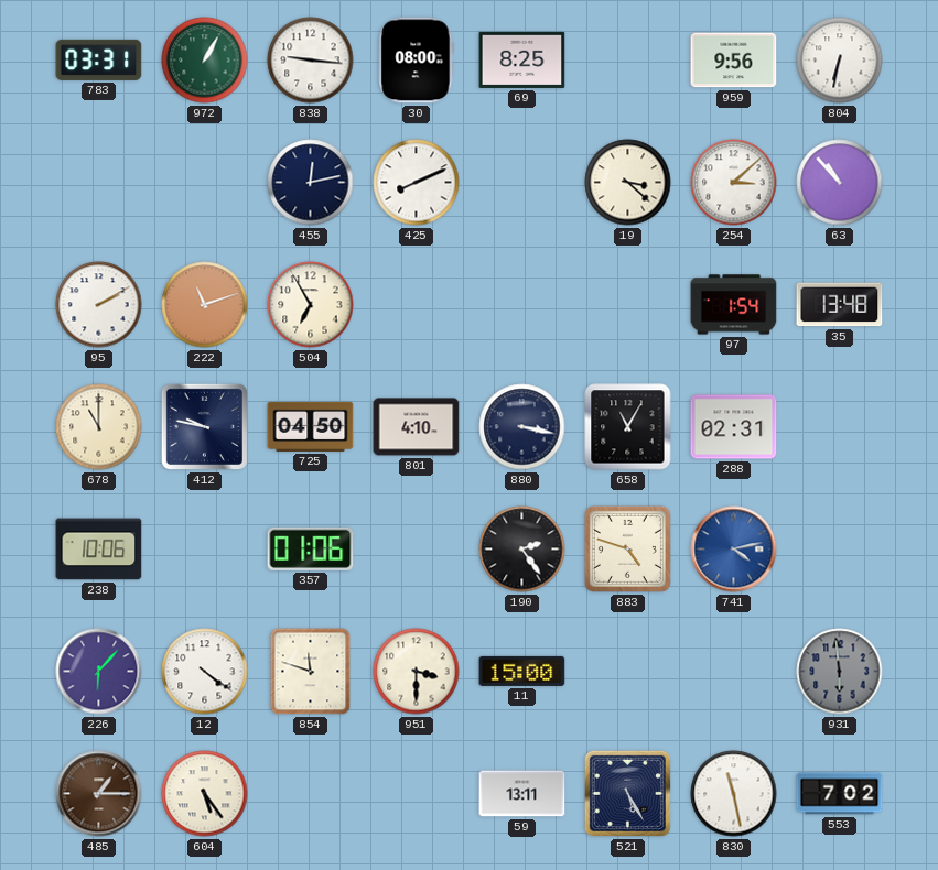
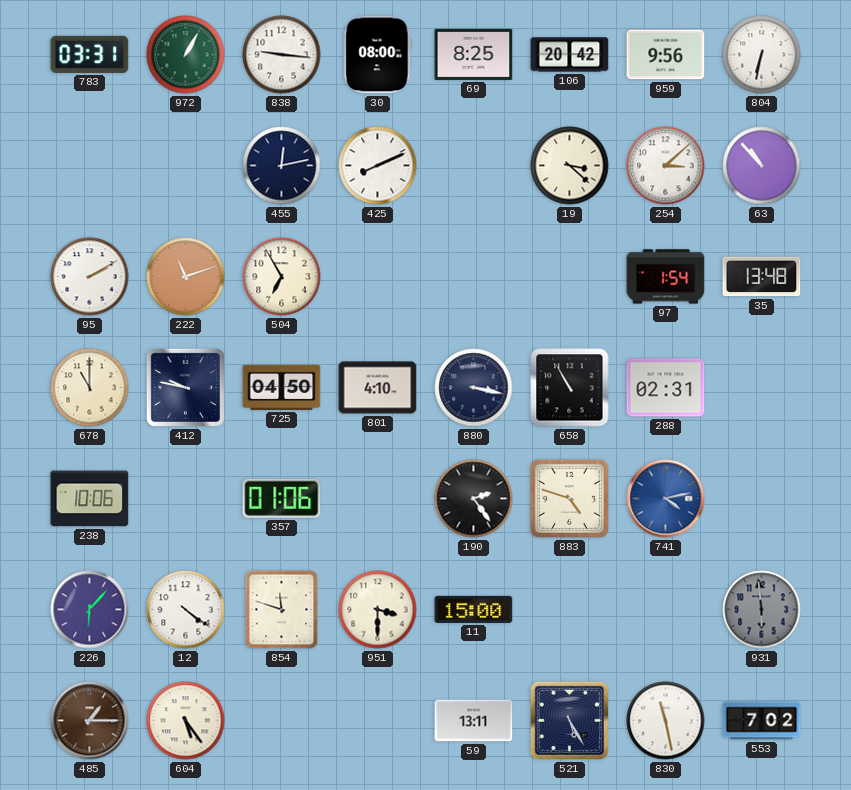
106: none -> 20:42 (570, 55)
658: 11:05 -> 10:55 (570, 388)
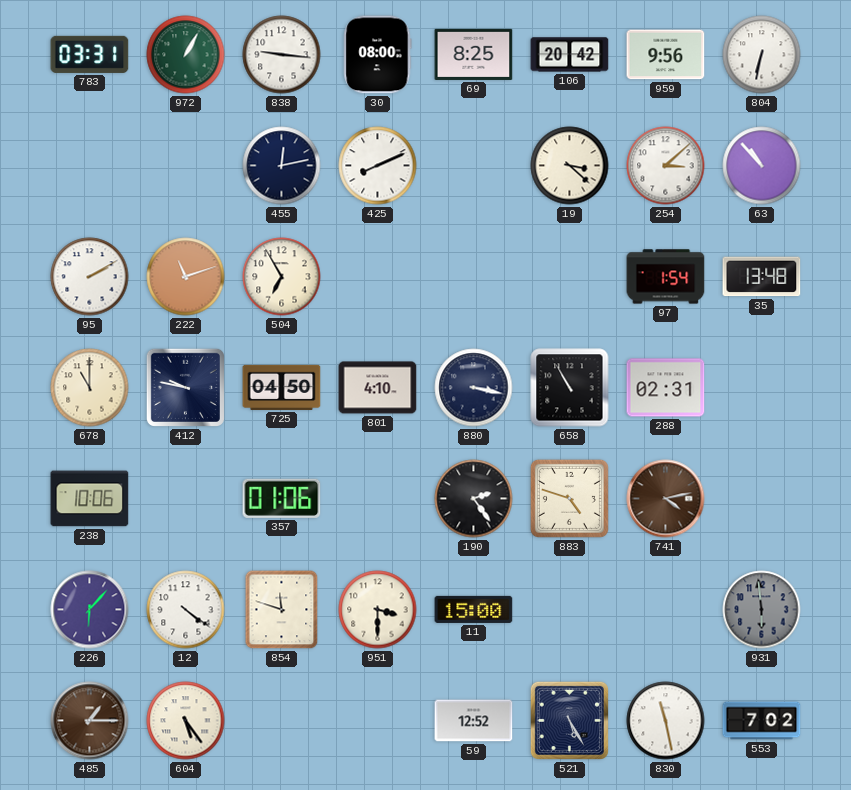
741 dial: blue -> brown (666, 499)
59: 13:11 -> 12:52 (474, 721)
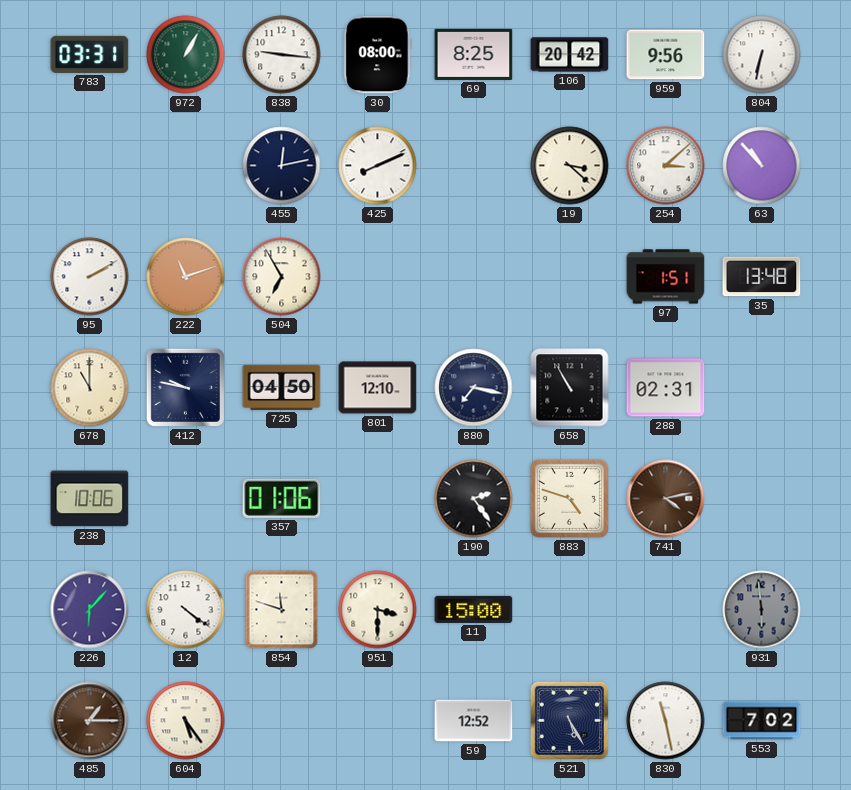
97: 1:54 -> 1:51 (666, 277)
801: 4:10 -> 12:10 (378, 388)
880: 3:17 -> 7:17 (474, 388)
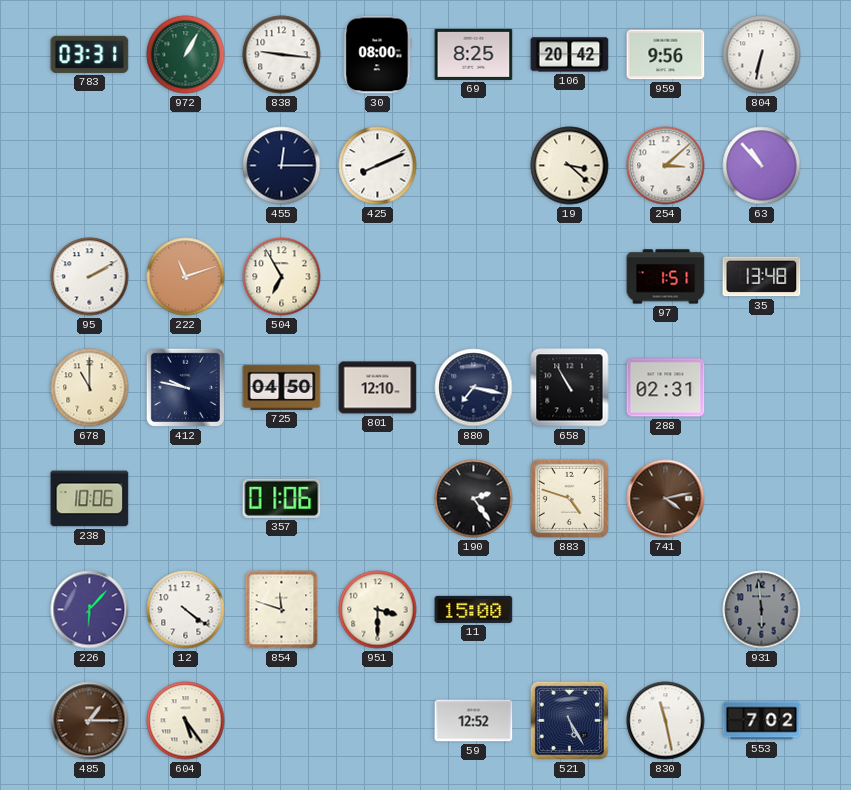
455: 12:13 -> 12:15 (282, 166)
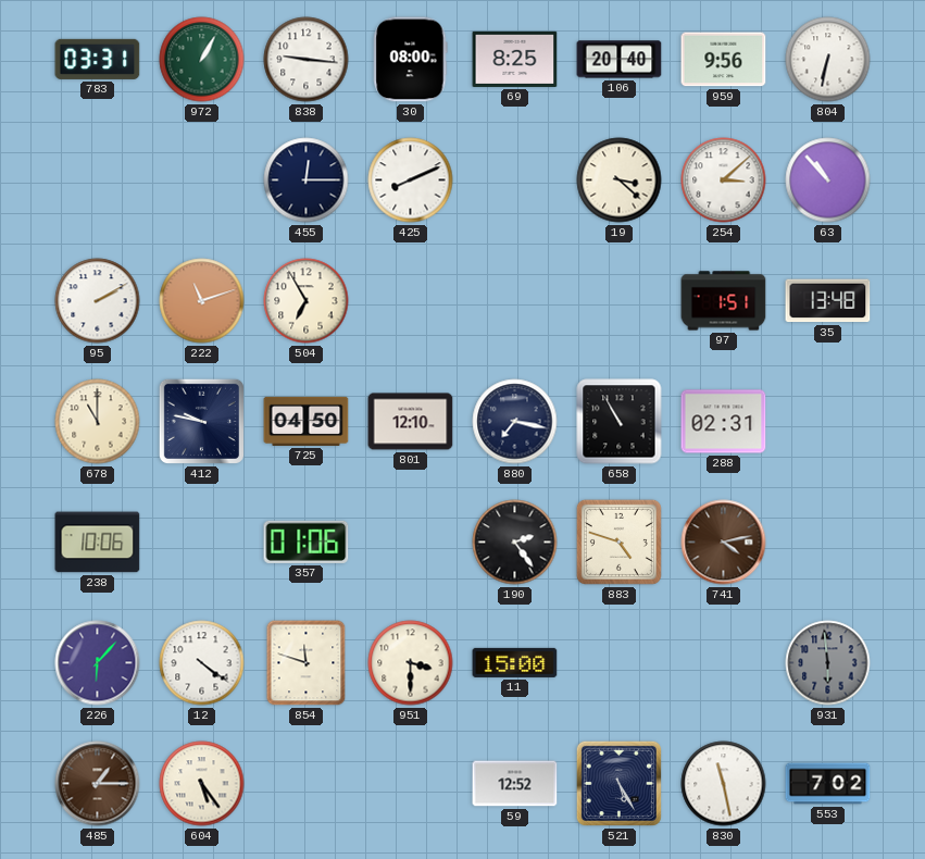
106: 20:42 -> 20:40 (620, 60)
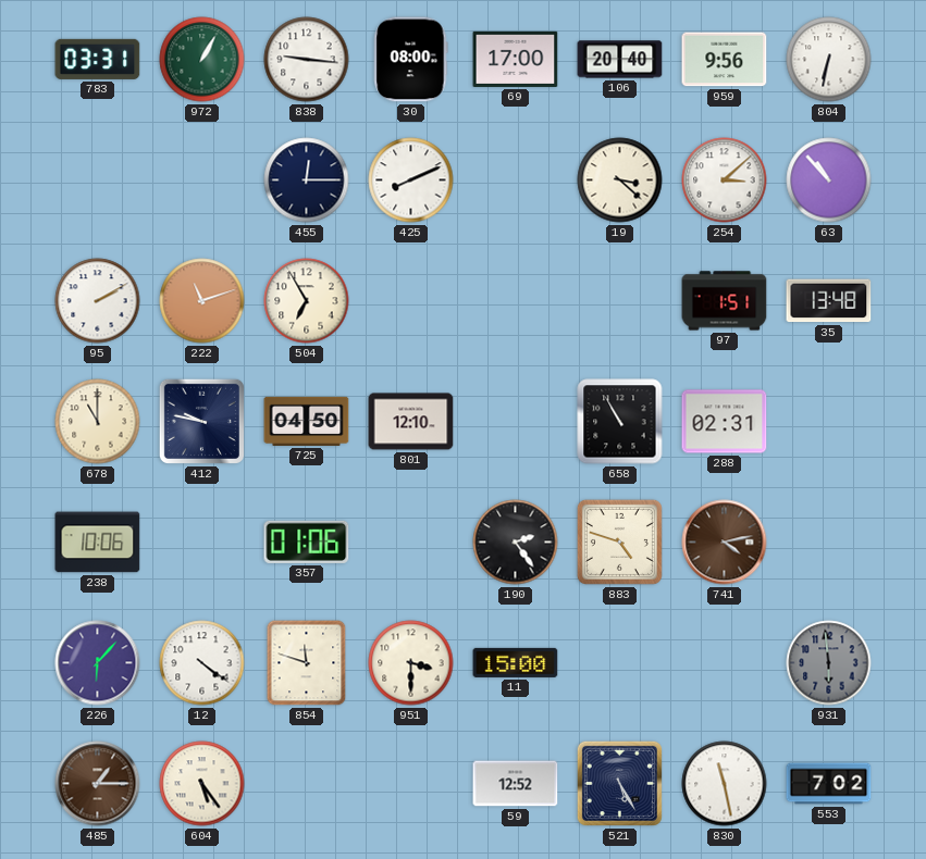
69: 8:25 -> 17:00 (516, 59)
880: 7:17 -> none (515, 422)
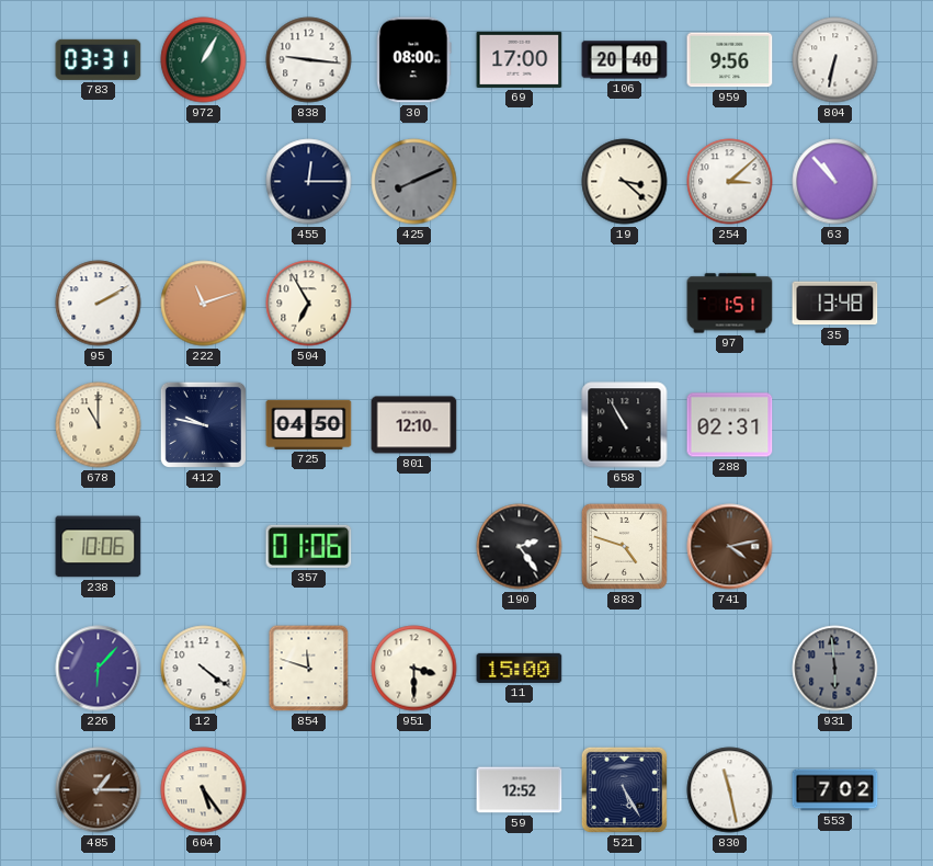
425 dial: white -> grey (414, 182)
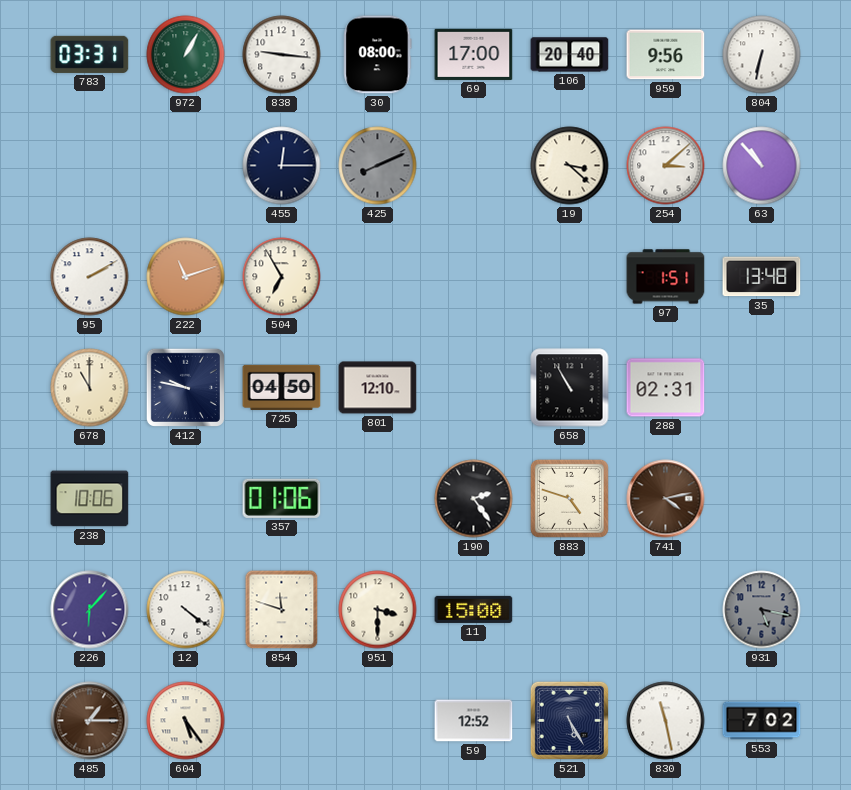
931: 5:59 -> 5:17 (762, 610)
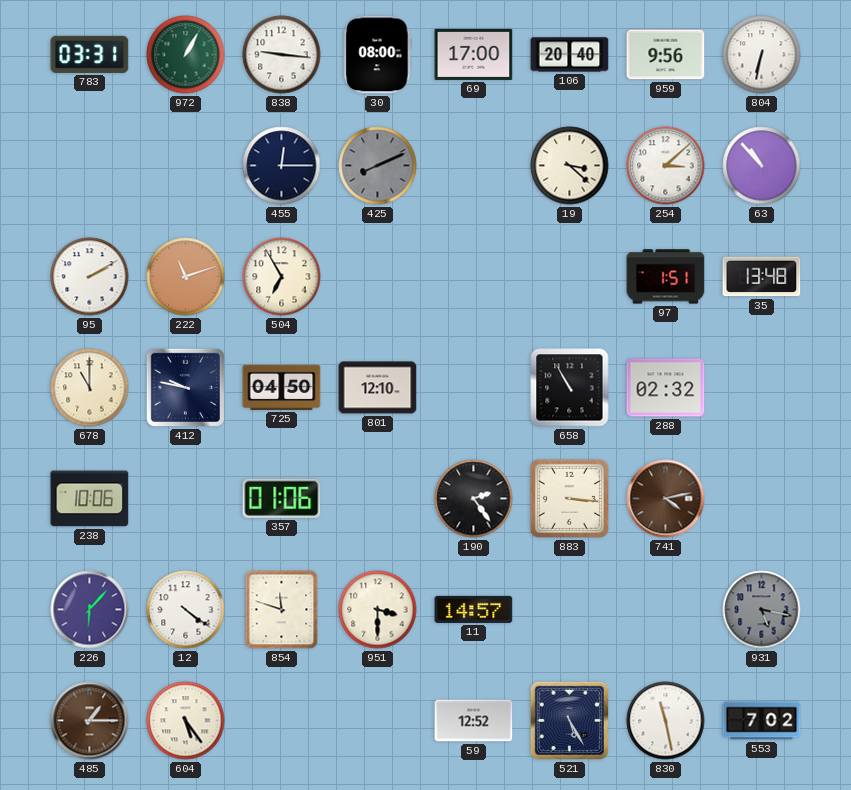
288: 02:31 -> 02:32 (666, 388)
883: 4:48 -> 3:16 (569, 498)
11: 15:00 -> 14:57 (474, 609)
